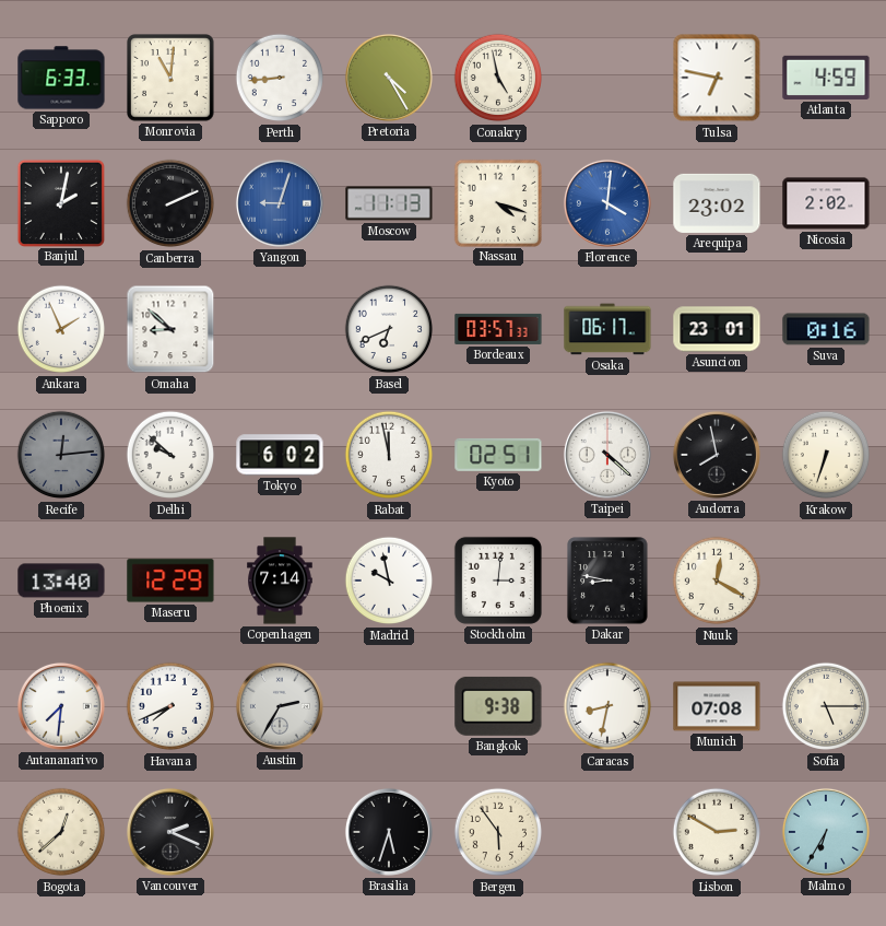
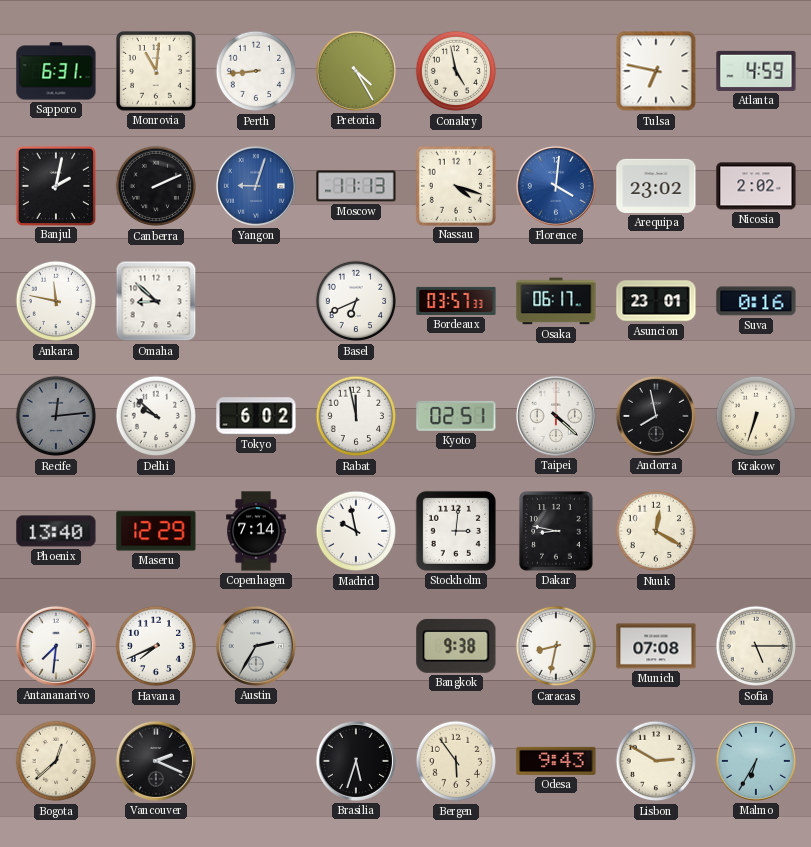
Sapporo: 6:33 -> 6:31 (56, 71)
Ankara: 1:56 -> 11:47 (56, 301)
Odesa: none -> 9:43 (556, 761)
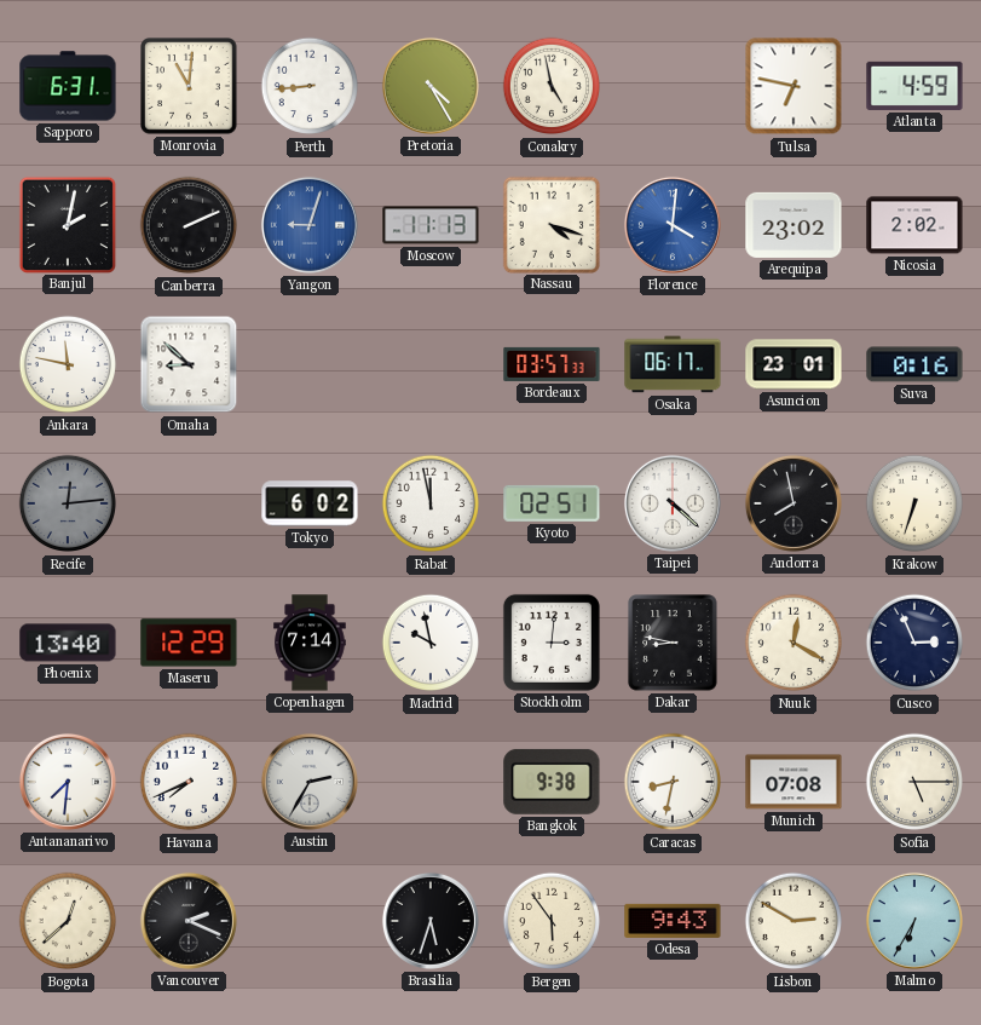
Basel: 6:41 -> none (356, 301)
Delhi: 9:52 -> none (156, 416)
Cusco: none -> 2:56 (914, 643)
